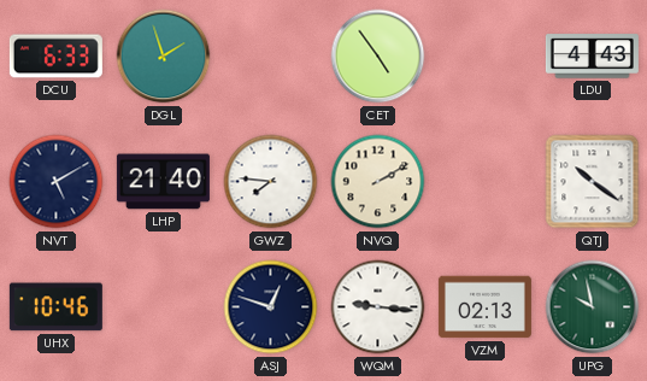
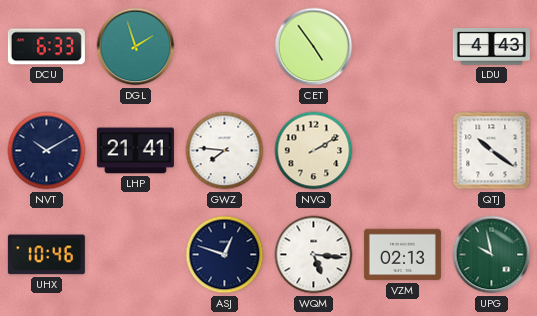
NVT: 5:10 -> 10:10 (47, 151)
LHP: 21:40 -> 21:41 (135, 151)
WQM: 9:16 -> 5:16 (314, 255)
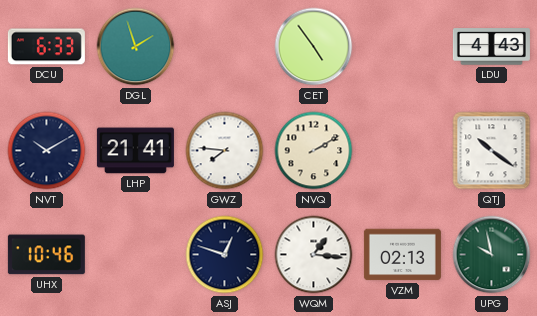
WQM: 5:16 -> 1:16 (314, 255)
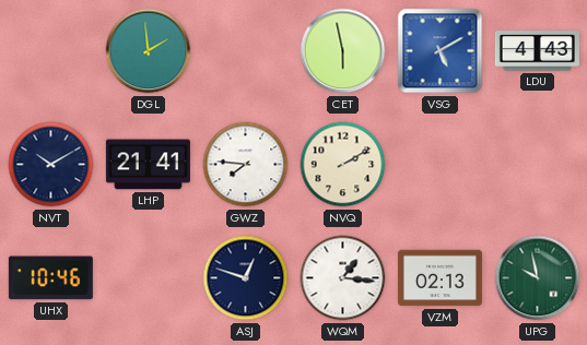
DCU: 6:33 -> none (46, 47)
DGL: 1:57 -> 1:59 (149, 51)
CET: 4:54 -> 5:58 (343, 51)
VSG: none -> 5:10 (441, 51)
QTJ: 10:21 -> none (492, 151)
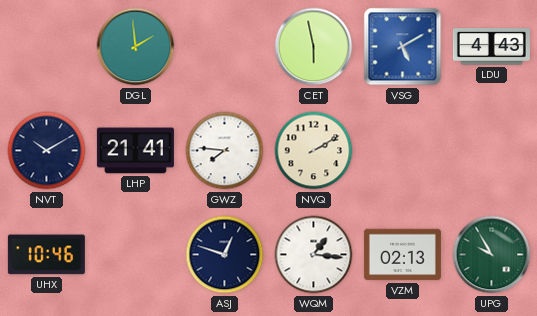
UPG: 9:58 -> 9:55 (492, 255)
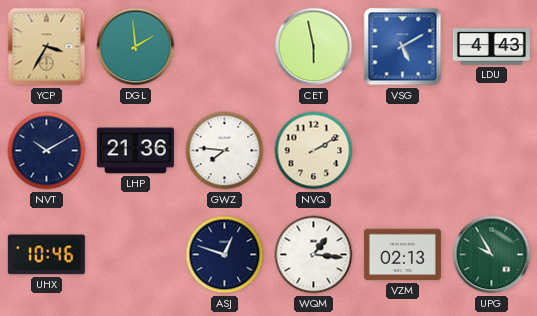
YCP: none -> 3:35 (47, 47)
LHP: 21:41 -> 21:36 (135, 151)
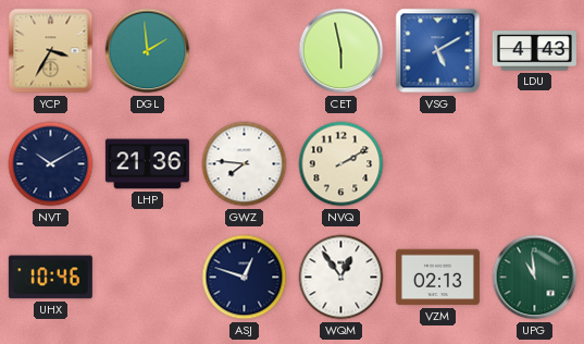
WQM: 1:16 -> 12:54 (341, 278)
UPG: 9:55 -> 10:59 (535, 278)
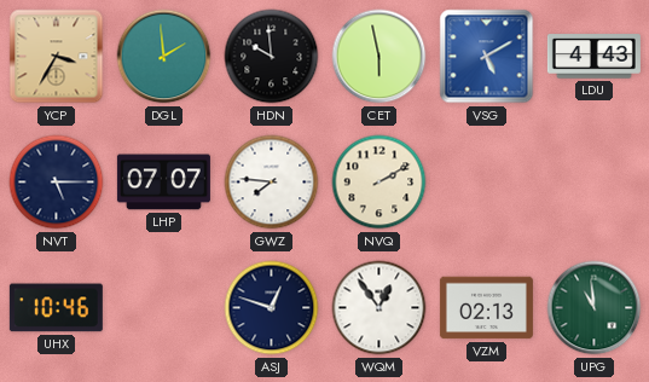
HDN: none -> 9:59 (272, 57)
NVT: 10:10 -> 5:15 (57, 183)
LHP: 21:36 -> 07:07 (163, 183)
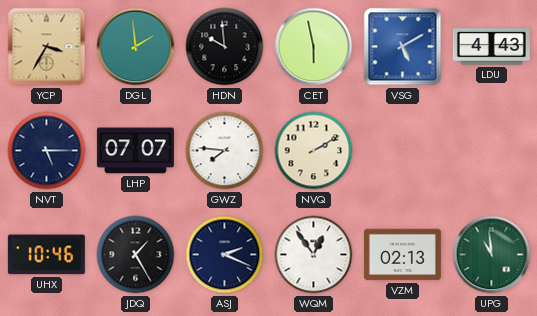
JDQ: none -> 1:25 (136, 255)
ASJ: 12:48 -> 2:19 (225, 255)
